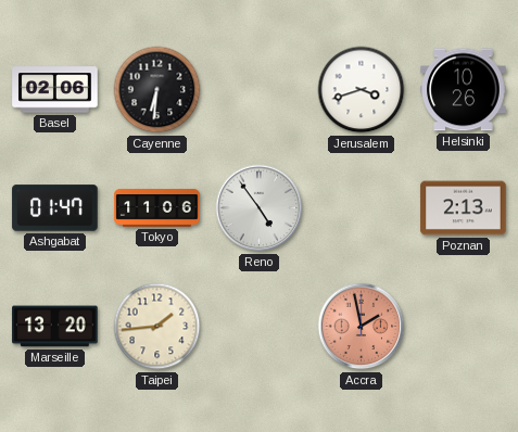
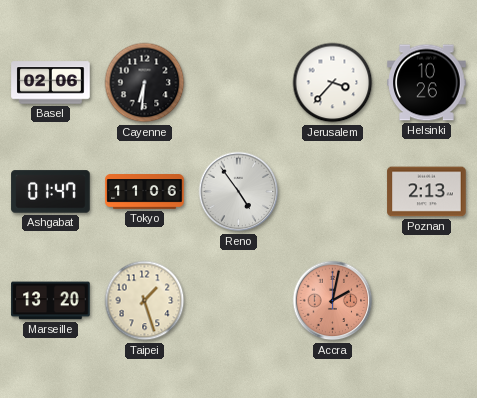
Jerusalem: 3:42 -> 3:37 (333, 83)
Taipei: 1:44 -> 1:27 (145, 301)
Accra: 1:58 -> 2:02 (333, 301)
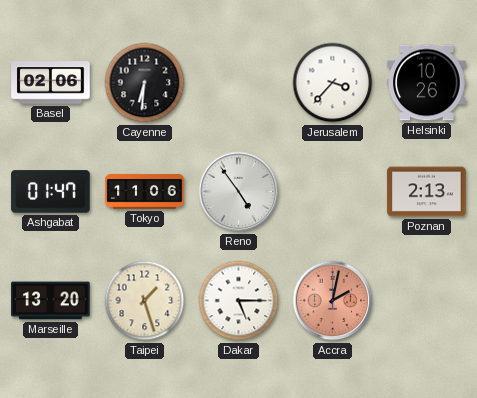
Dakar: none -> 5:15 (239, 301)
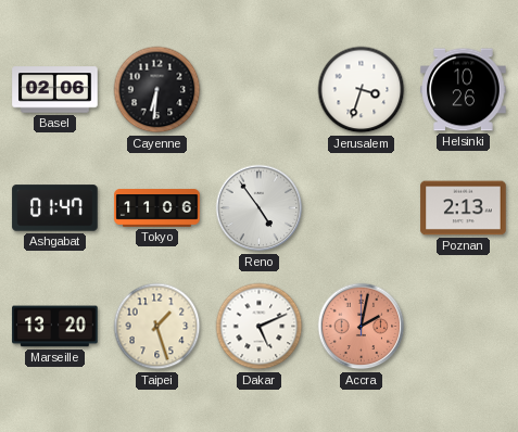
Jerusalem: 3:37 -> 3:33 (362, 90)
Dakar: 5:15 -> 5:11 (260, 327)
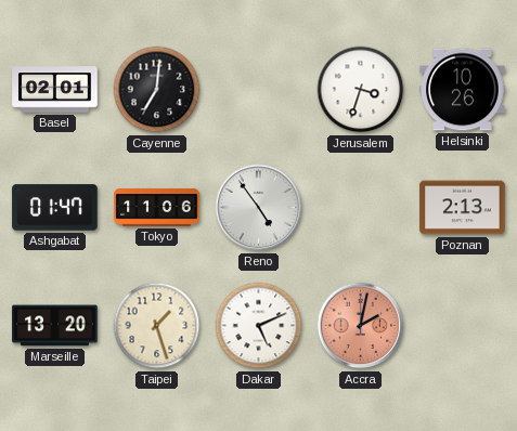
Basel: 02:06 -> 02:01 (55, 90)
Cayenne: 6:31 -> 7:01 (157, 90)
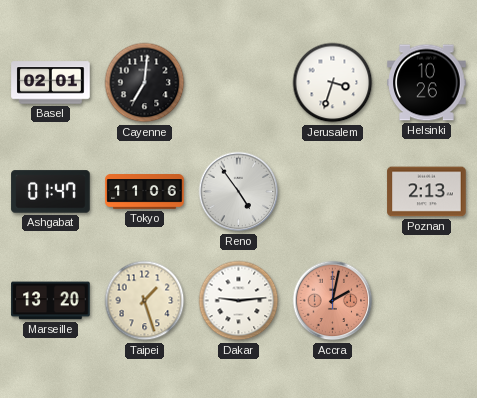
Dakar: 5:11 -> 9:14 (239, 301)
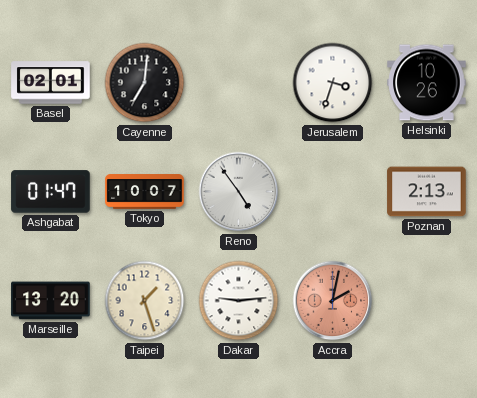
Tokyo: 11:06 -> 10:07 (145, 192)
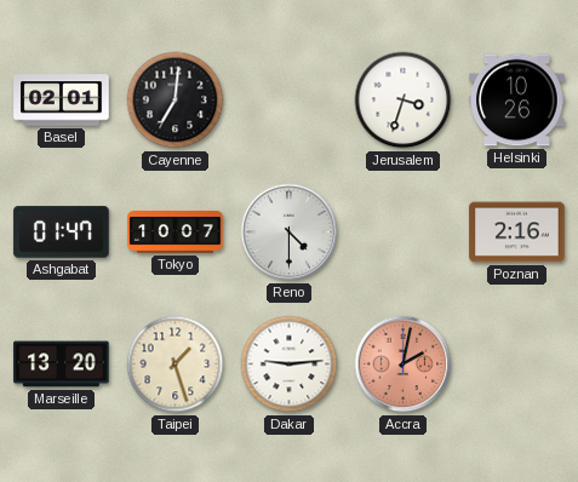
Reno: 4:54 -> 4:30 (290, 233)
Poznan: 2:13 -> 2:16 (517, 233)
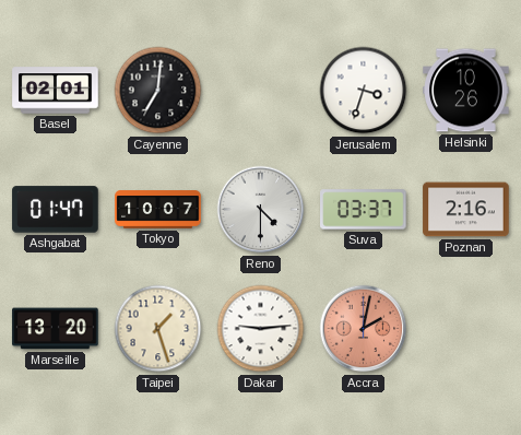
Suva: none -> 03:37 (364, 210)
